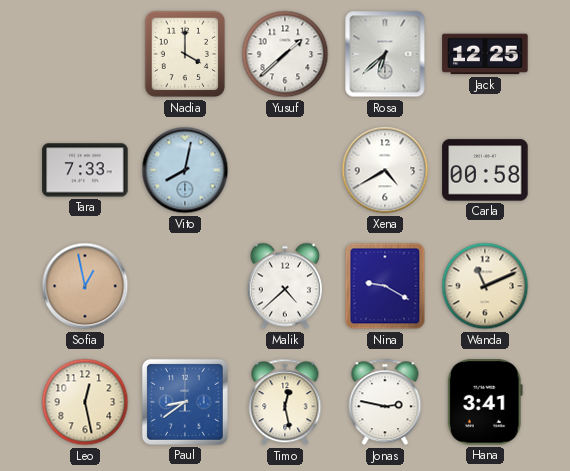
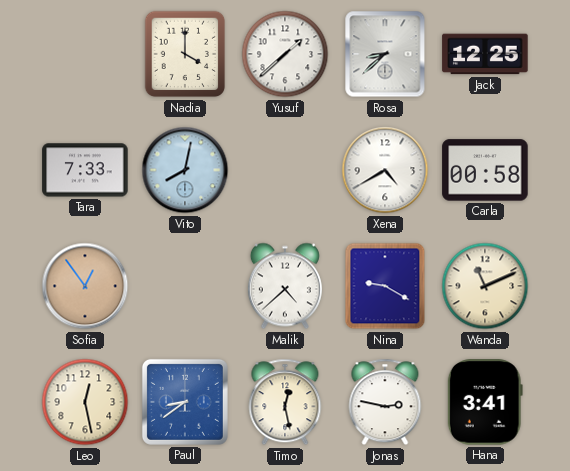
Rosa: 6:38 -> 8:38 (385, 54)
Sofia: 12:58 -> 12:54 (85, 286)
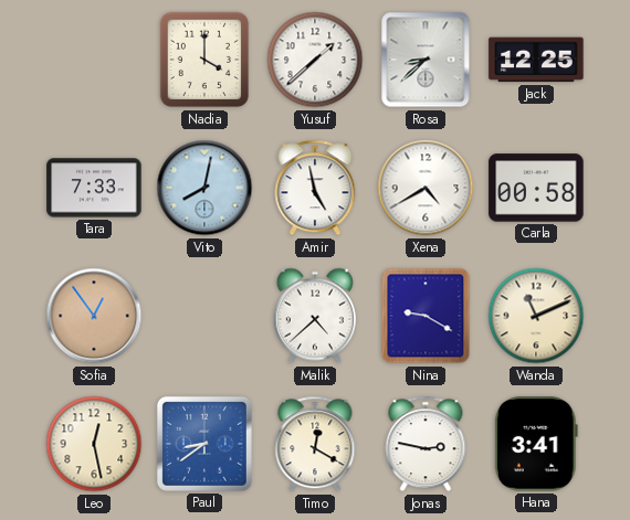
Amir: none -> 4:58 (315, 188)
Timo: 12:28 -> 12:20 (315, 444)
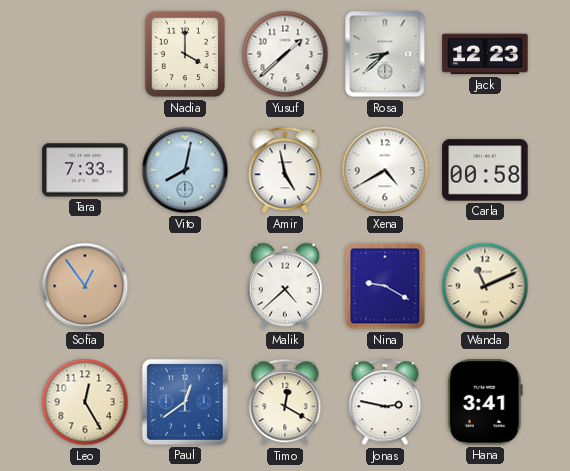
Jack: 12:25 -> 12:23 (485, 54)
Leo: 12:28 -> 12:25 (85, 402)
Paul: 8:39 -> 12:39 (185, 402)
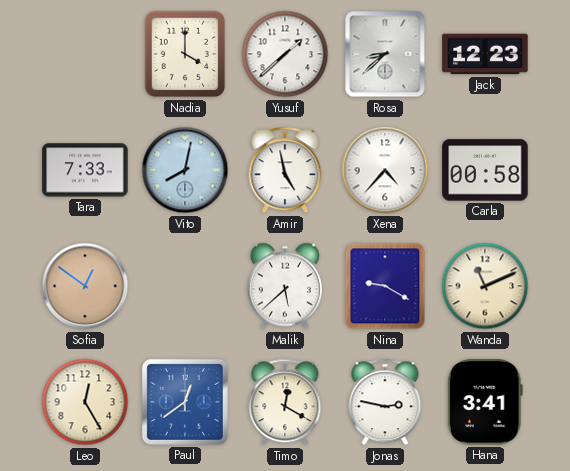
Xena: 4:40 -> 4:37 (385, 170)
Sofia: 12:54 -> 12:51 (85, 286)
Malik: 4:38 -> 5:38 (285, 286)
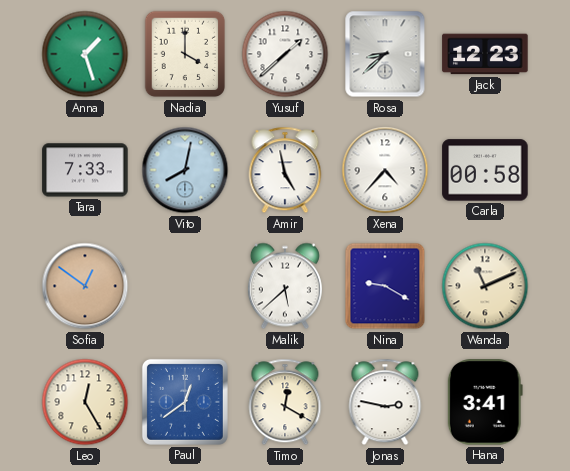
Anna: none -> 1:27 (85, 54)
